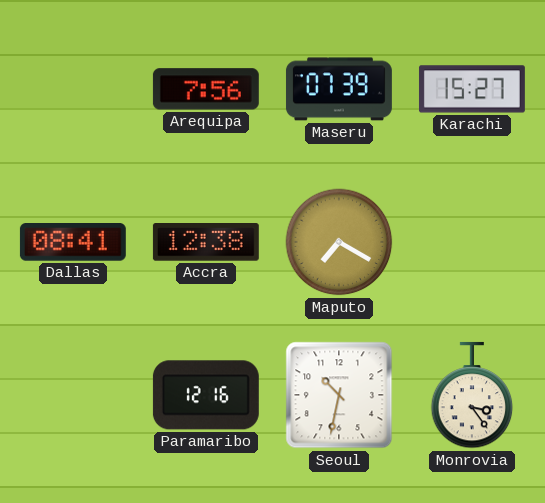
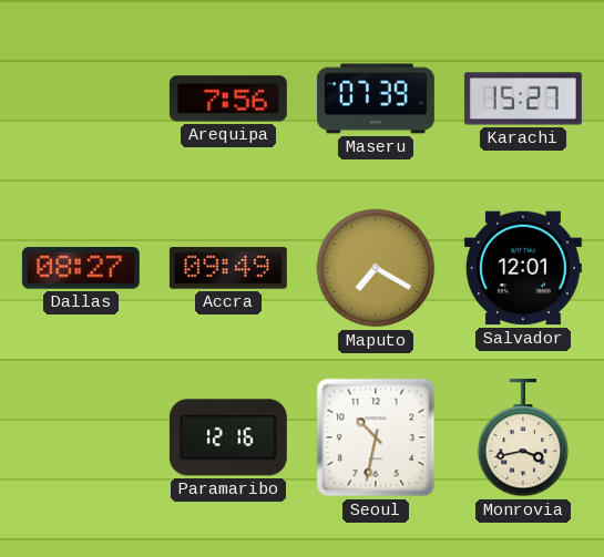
Dallas: 08:41 -> 08:27 (81, 268)
Accra: 12:38 -> 09:49 (228, 268)
Salvador: none -> 12:01 (523, 268)
Monrovia: 3:24 -> 3:43 (523, 437)
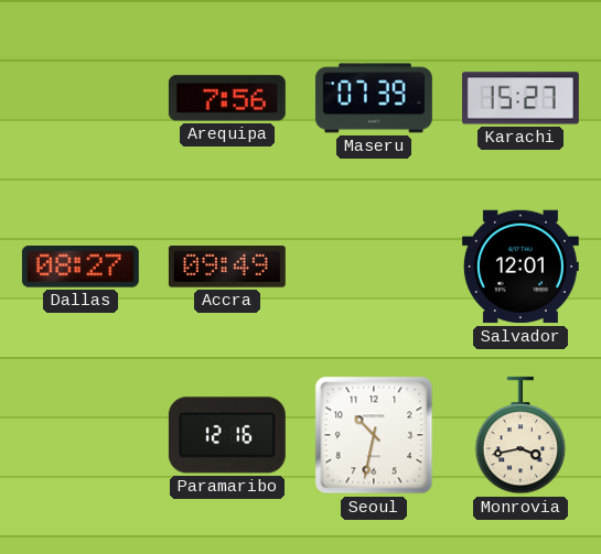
Maputo: 7:20 -> none (376, 268)
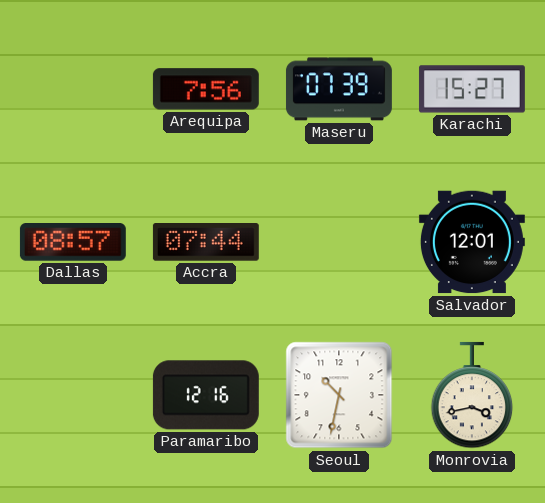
Dallas: 08:27 -> 08:57 (73, 242)
Accra: 09:49 -> 07:44 (206, 242)
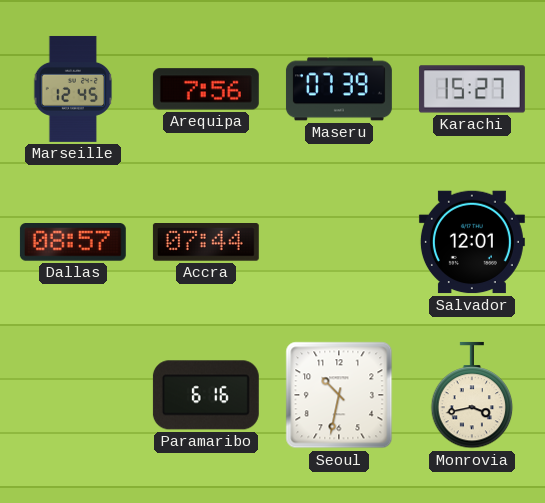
Marseille: none -> 12:45 (73, 89)
Paramaribo: 12:16 -> 6:16 (206, 395)
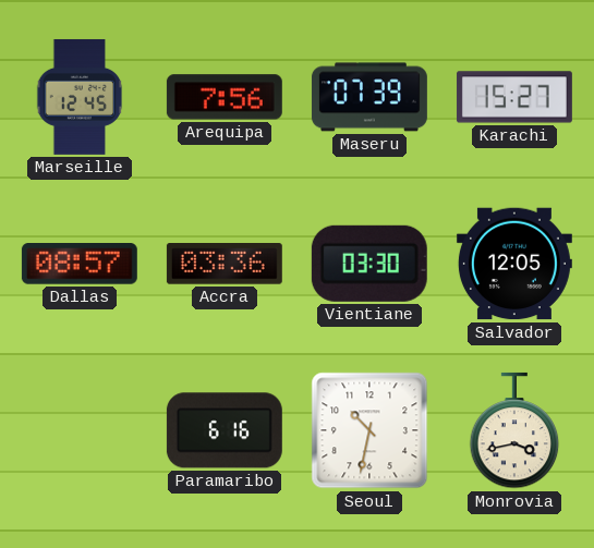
Accra: 07:44 -> 03:36 (225, 264)
Vientiane: none -> 03:30 (369, 264)
Salvador: 12:01 -> 12:05 (514, 264)
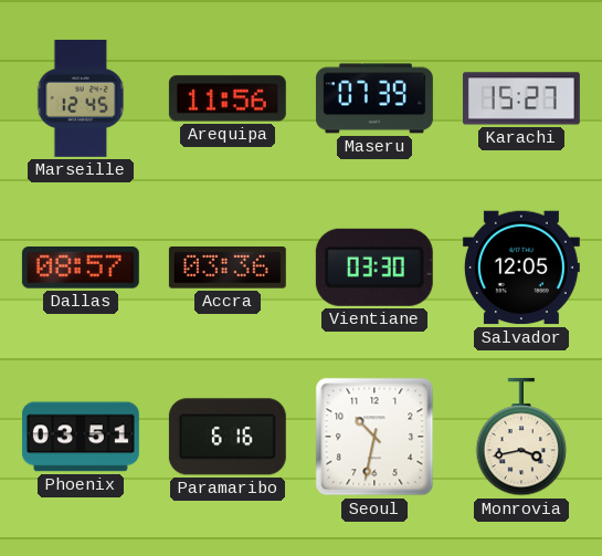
Arequipa: 7:56 -> 11:56 (228, 98)
Phoenix: none -> 03:51 (81, 437)
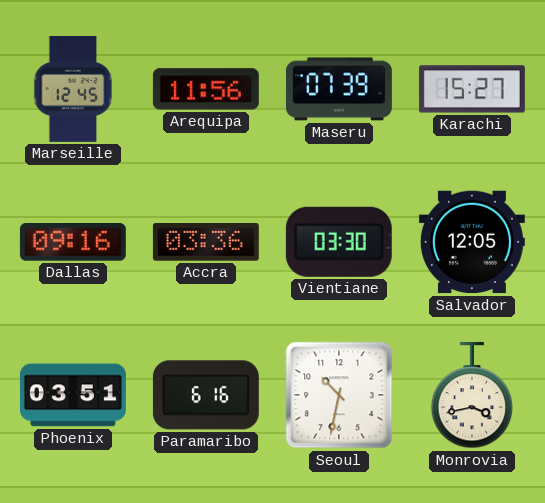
Dallas: 08:57 -> 09:16 (73, 242)
